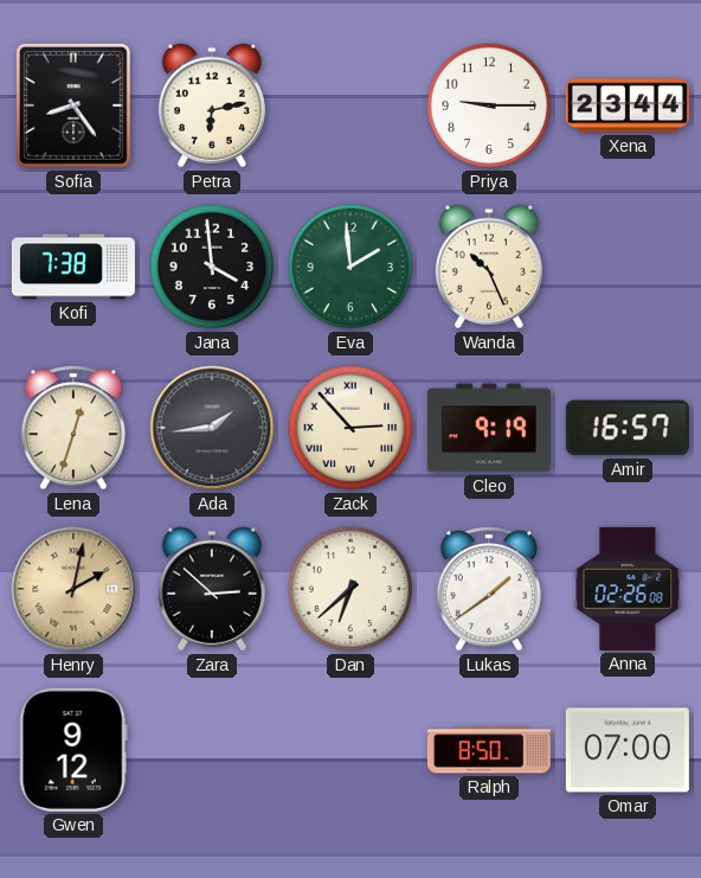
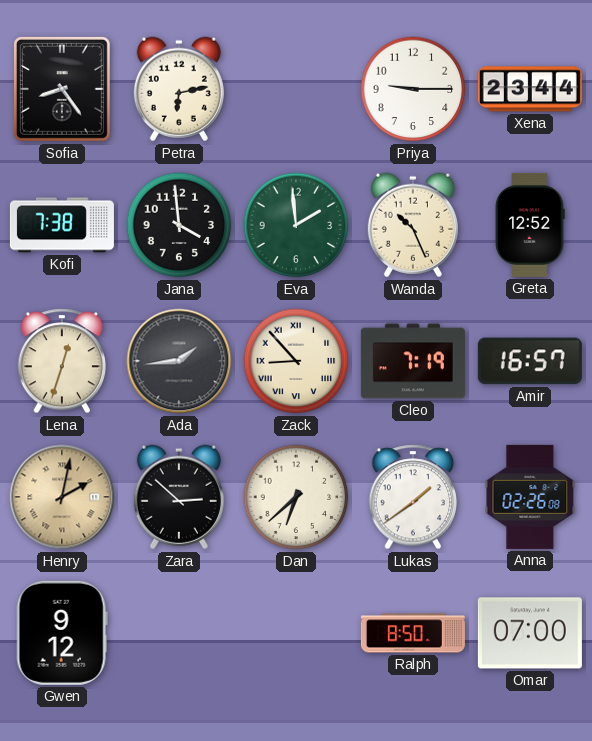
Greta: none -> 12:52 (530, 225)
Zack: 2:53 -> 8:53 (296, 361)
Cleo: 9:19 -> 7:19 (413, 361)
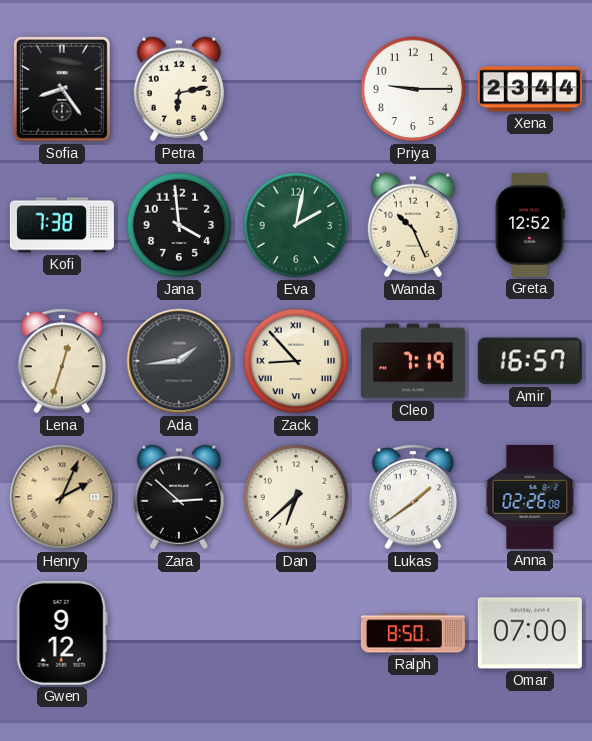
Eva: 1:59 -> 2:02 (296, 225)
Henry: 2:02 -> 2:04 (62, 497)
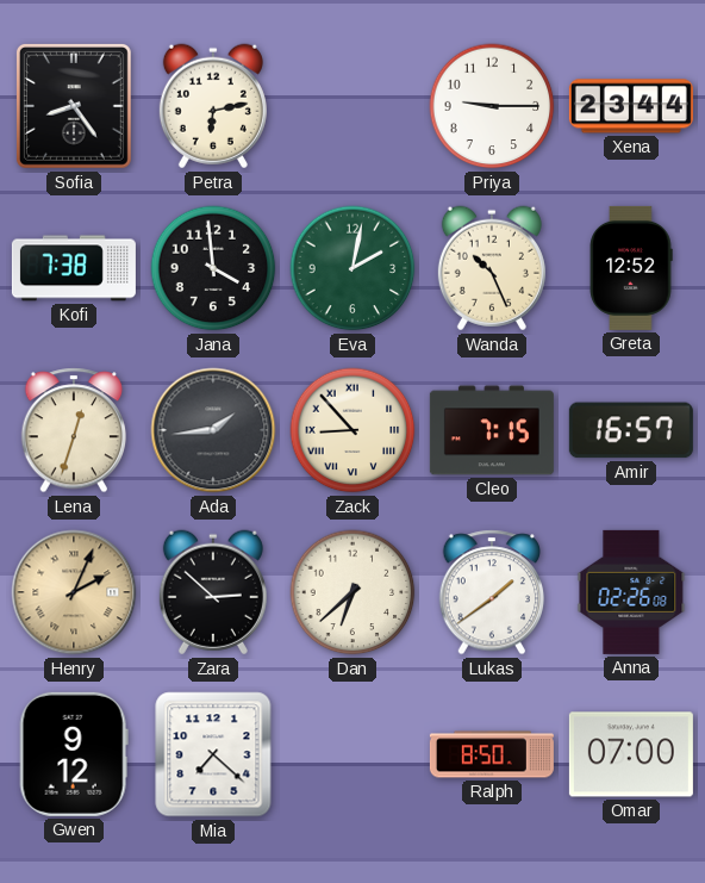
Cleo: 7:19 -> 7:15 (492, 430)
Mia: none -> 7:22 (213, 754)
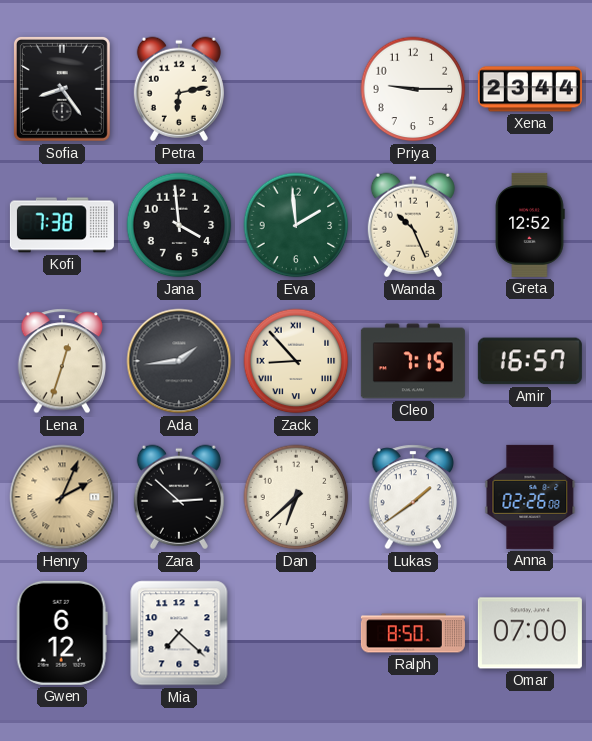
Eva: 2:02 -> 1:59 (296, 225)
Gwen: 9:12 -> 6:12 (62, 633)
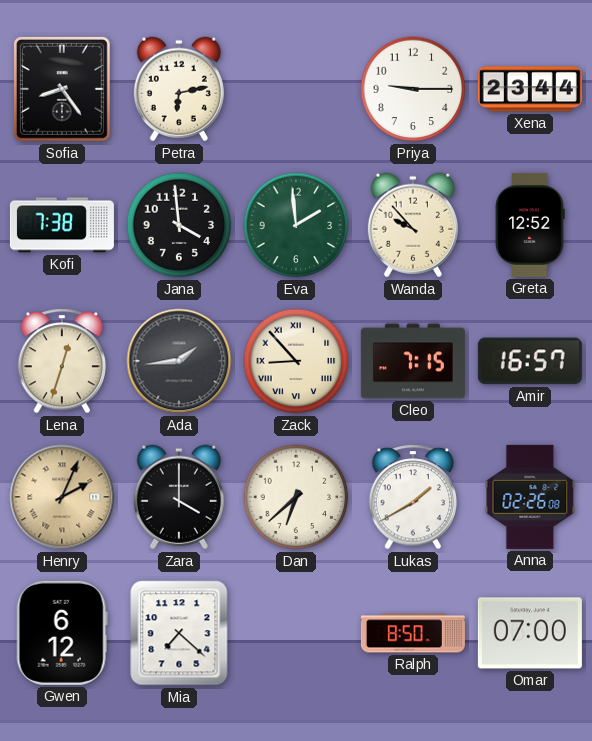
Wanda: 10:26 -> 9:53 (413, 225)
Zara: 2:52 -> 4:00 (179, 497)
Lukas: 1:39 -> 1:40 (413, 497)
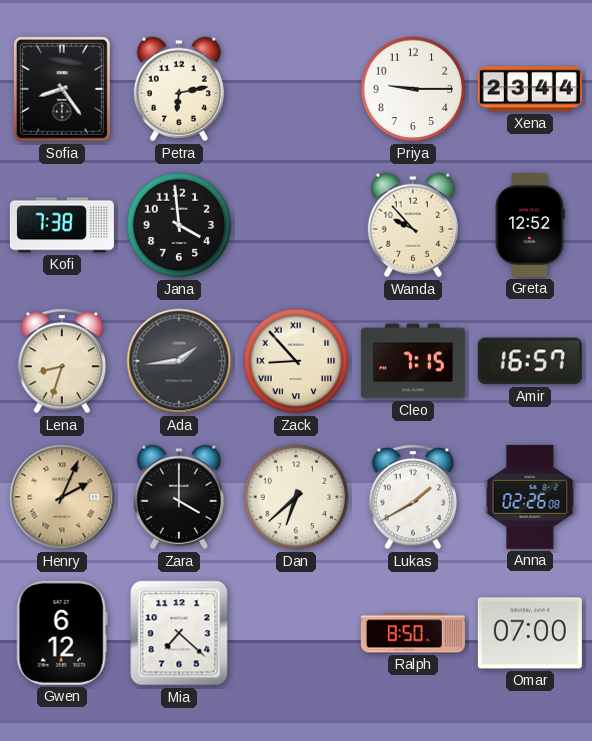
Eva: 1:59 -> none (296, 225)
Lena: 12:33 -> 8:33 (62, 361)
